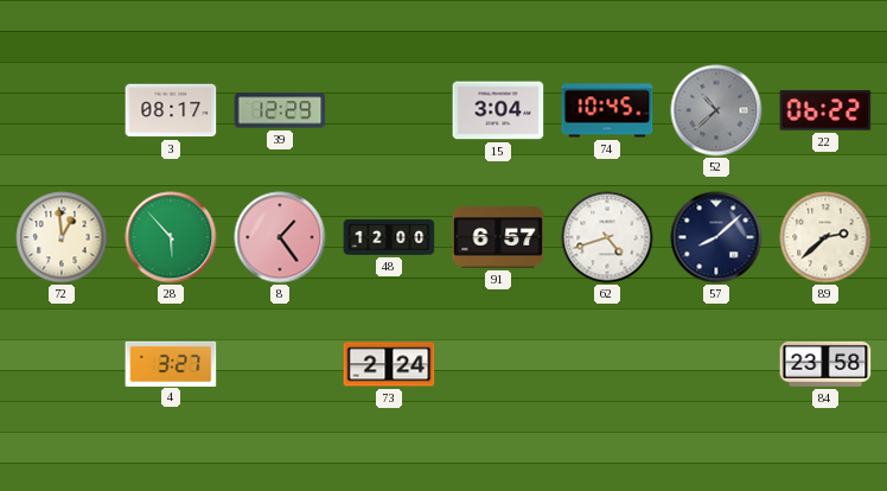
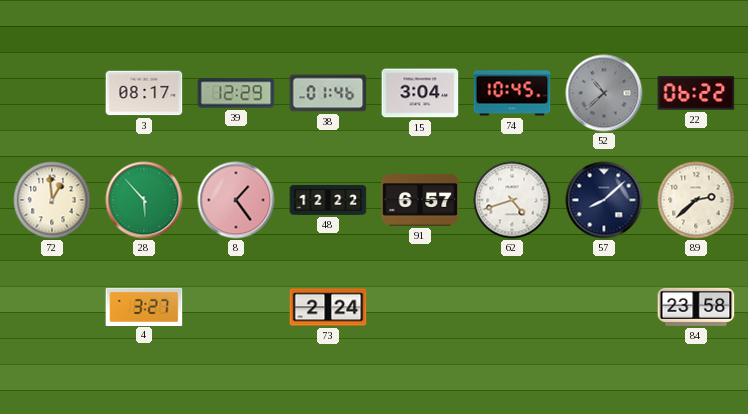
38: none -> 01:46 (328, 93)
48: 12:00 -> 12:22 (328, 200)
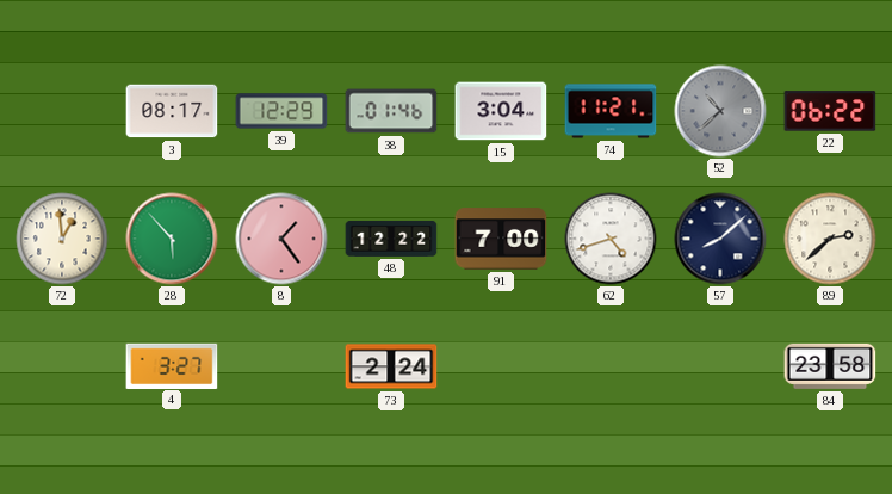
74: 10:45 -> 11:21 (611, 111)
91: 6:57 -> 7:00 (501, 239)
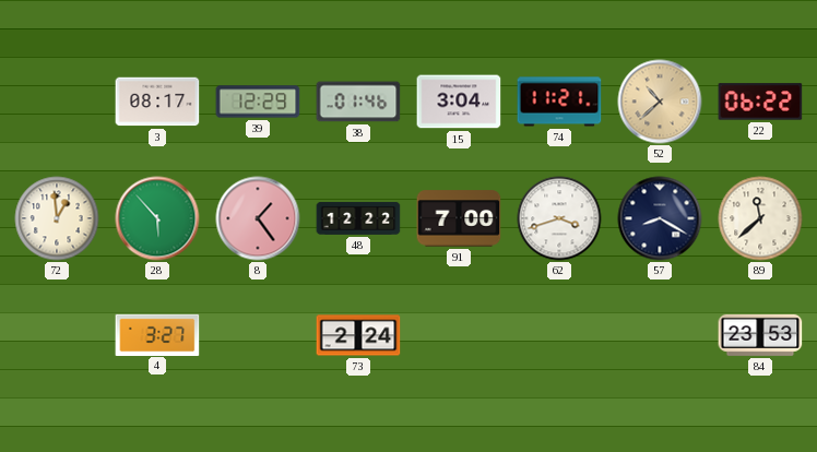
52 dial: grey -> champagne (660, 102)
62: 4:42 -> 3:42 (559, 218)
57: 8:08 -> 8:20 (660, 218)
89: 2:38 -> 11:38 (760, 218)
84: 23:58 -> 23:53 (760, 335)
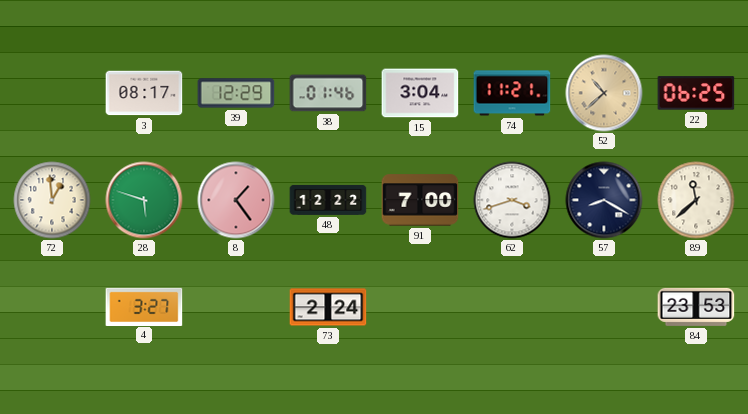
22: 06:22 -> 06:25 (696, 93)
28: 5:53 -> 5:48 (144, 200)
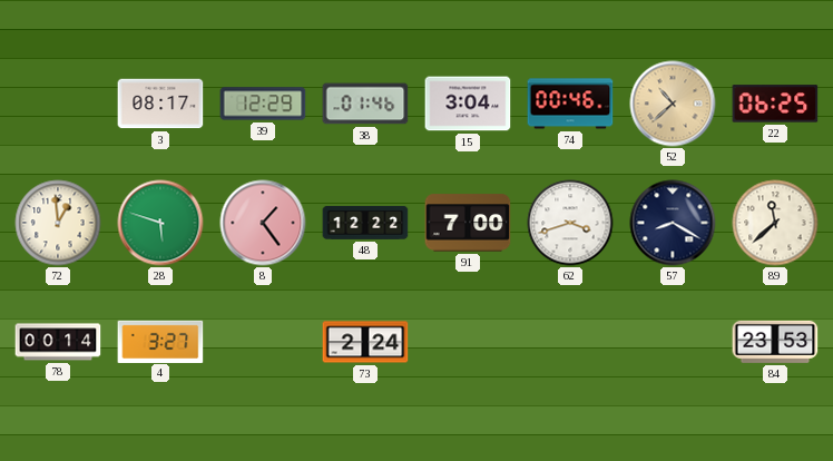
74: 11:21 -> 00:46 (570, 104)
78: none -> 00:14 (58, 342)
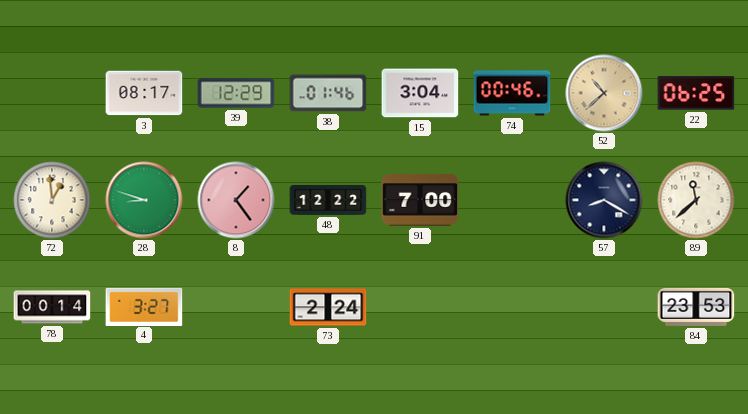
28: 5:48 -> 8:48 (144, 200)
62: 3:42 -> none (570, 223)
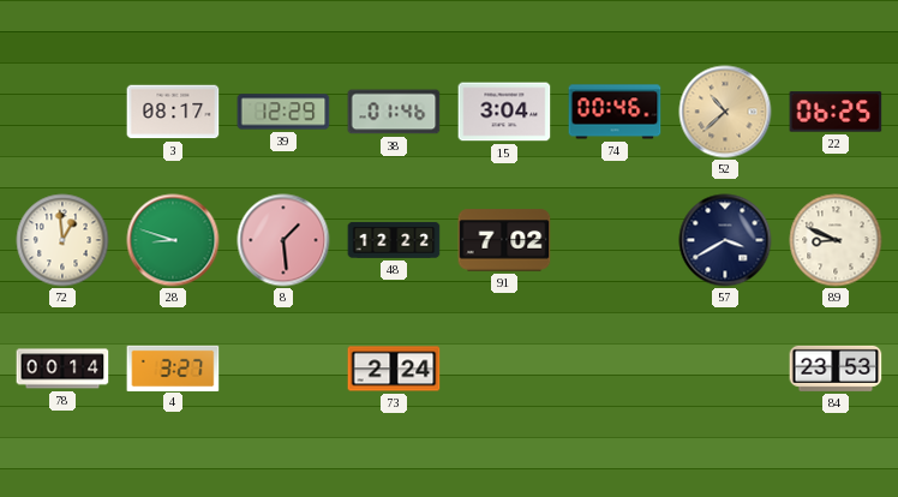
8: 1:24 -> 1:29 (283, 240)
91: 7:00 -> 7:02 (504, 240)
57: 8:20 -> 3:40 (725, 240)
89: 11:38 -> 8:49 (836, 240)
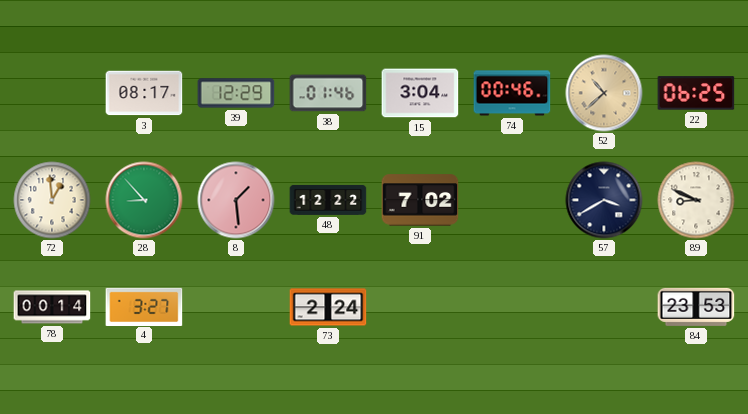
28: 8:48 -> 8:53 (144, 200)
